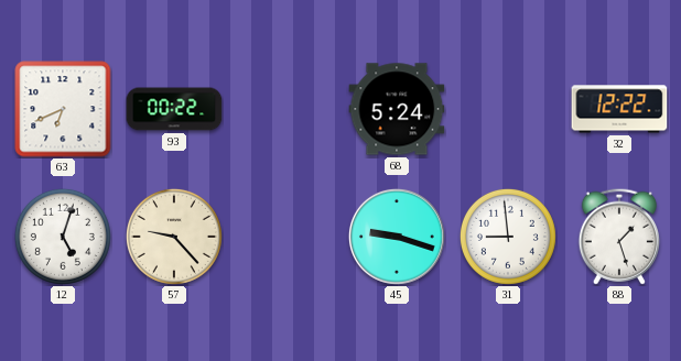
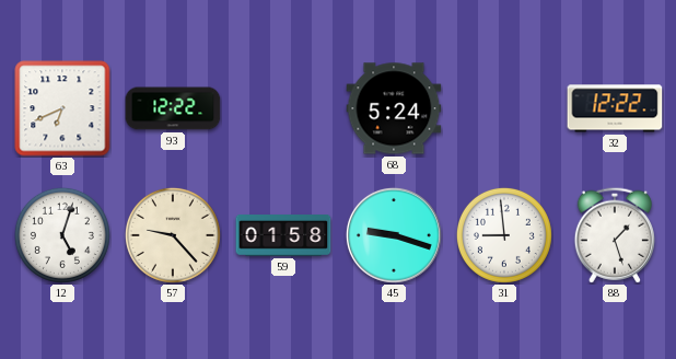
93: 00:22 -> 12:22 (173, 108)
59: none -> 01:58 (283, 236)
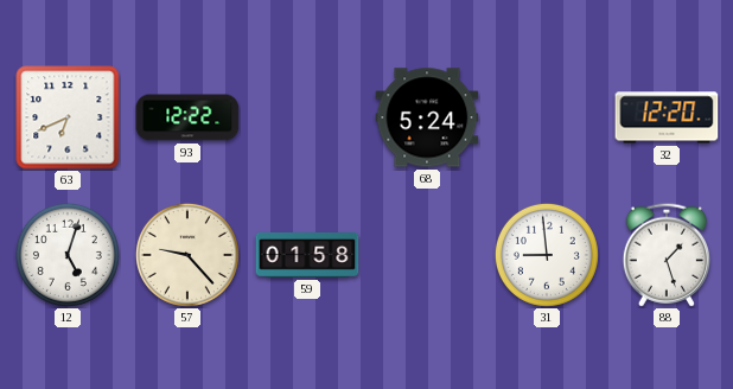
32: 12:22 -> 12:20 (667, 117)
45: 9:18 -> none (394, 235)
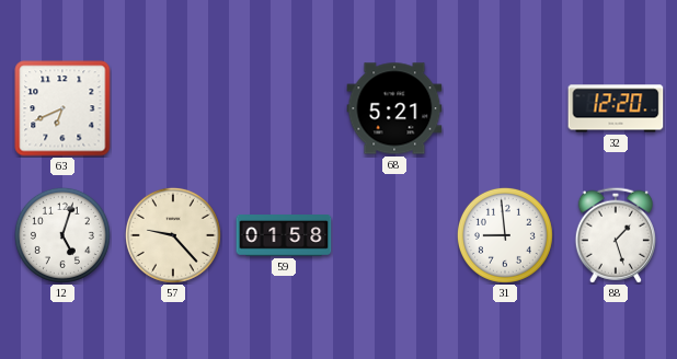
93: 12:22 -> none (187, 117)
68: 5:24 -> 5:21 (394, 108)
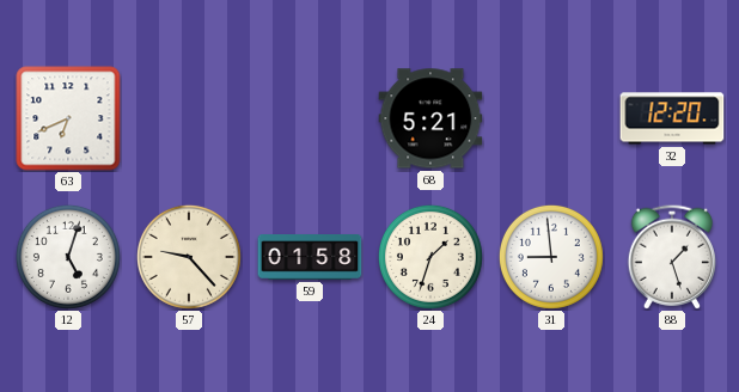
24: none -> 1:33 (430, 257)
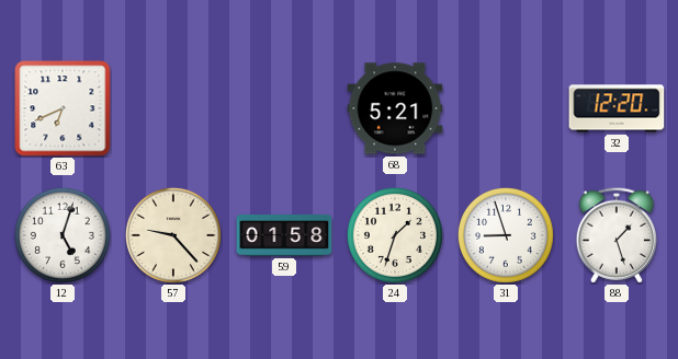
31: 8:59 -> 8:57 (506, 235)
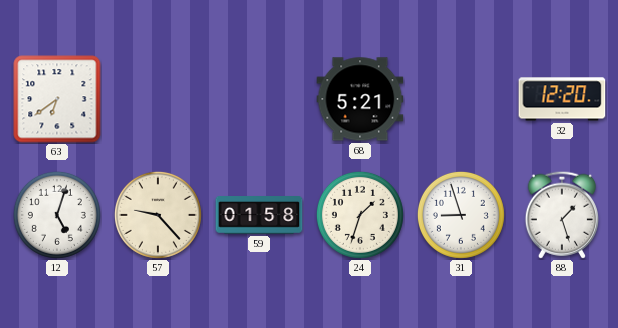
63: 6:41 -> 6:39 (57, 99)
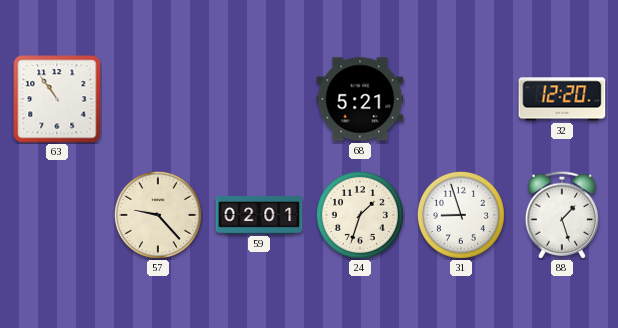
63: 6:39 -> 10:54 (57, 99)
12: 5:03 -> none (57, 215)
59: 01:58 -> 02:01 (259, 216)
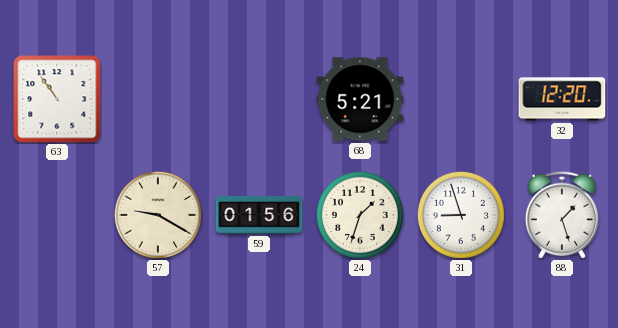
57: 9:23 -> 9:20 (158, 215)
59: 02:01 -> 01:56 (259, 216)
